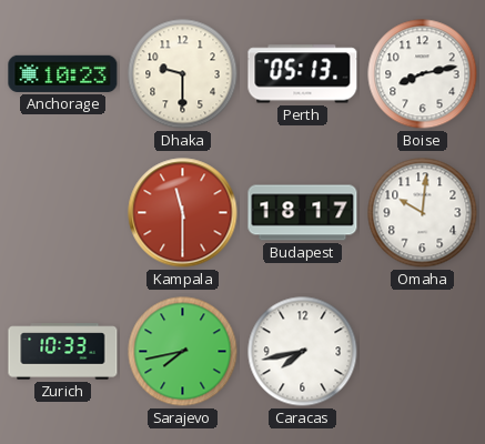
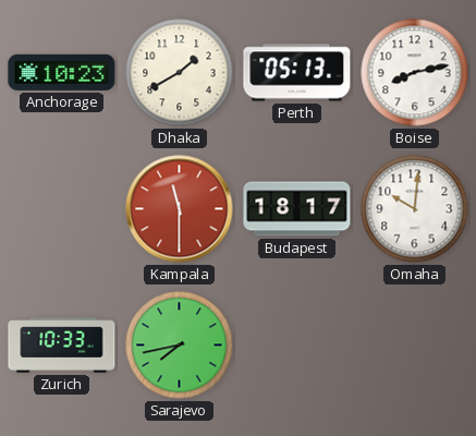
Dhaka: 9:30 -> 1:40 (180, 73)
Caracas: 7:43 -> none (303, 352)
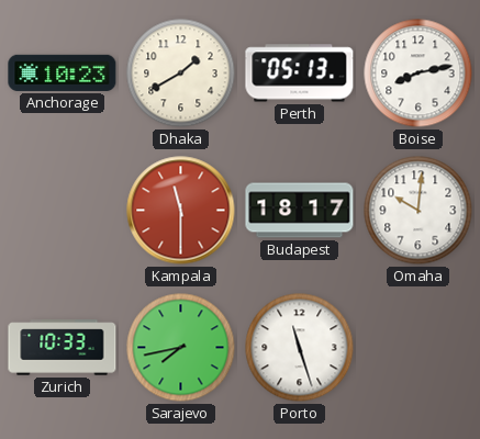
Porto: none -> 11:27 (300, 348)
